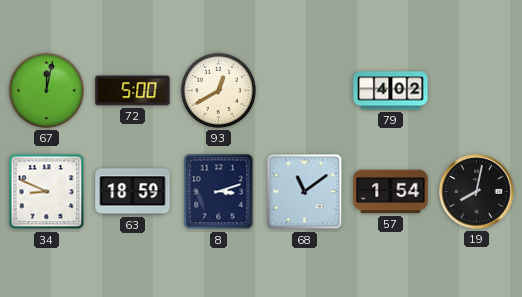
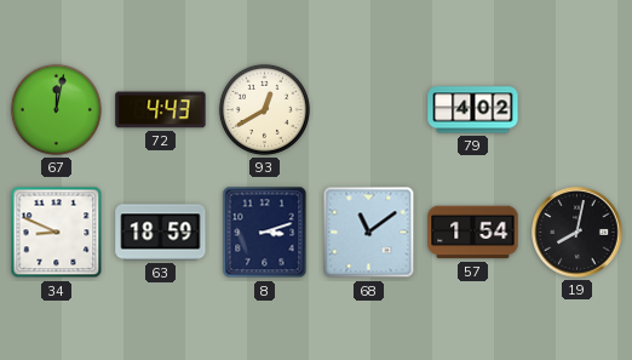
72: 5:00 -> 4:43 (161, 110)
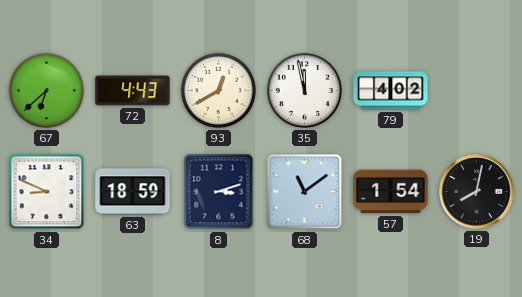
67: 12:02 -> 6:38 (46, 90)
35: none -> 11:58 (304, 90)
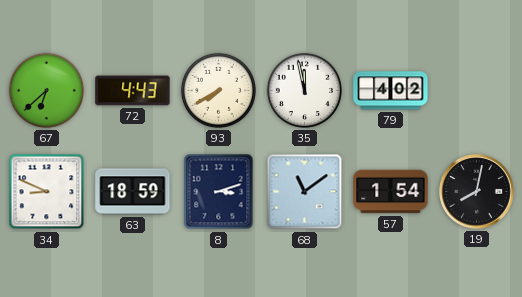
93: 12:40 -> 7:40 (218, 90)
